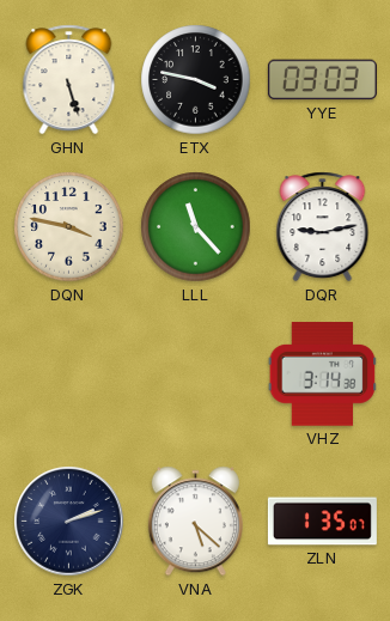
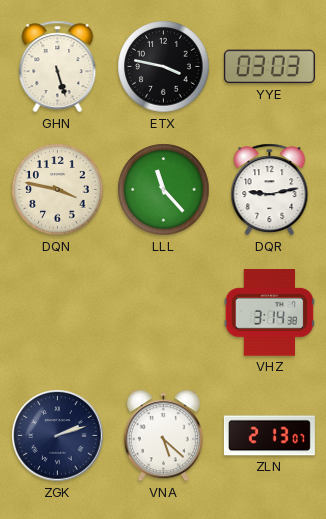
ZLN: 1:35 -> 2:13 (269, 436)
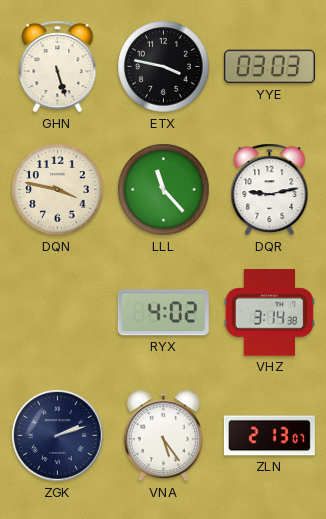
RYX: none -> 4:02 (163, 313)
VNA: 5:22 -> 5:24 (163, 436)
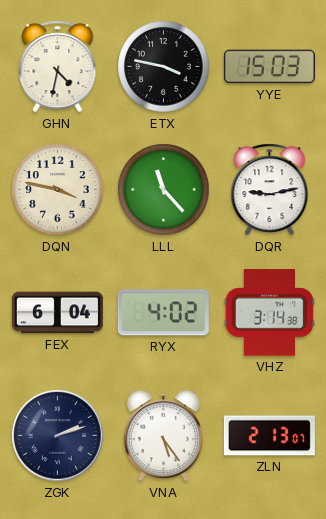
GHN: 5:27 -> 4:32 (58, 67)
YYE: 03:03 -> 15:03 (269, 67)
FEX: none -> 6:04 (57, 313)
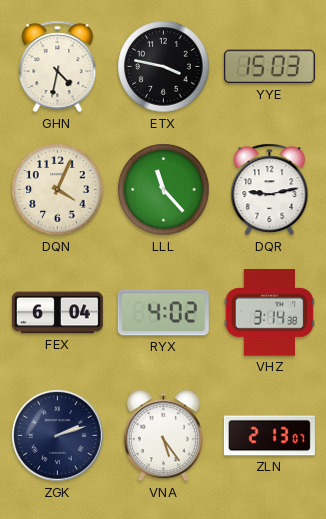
DQN: 3:47 -> 4:04 (58, 190)
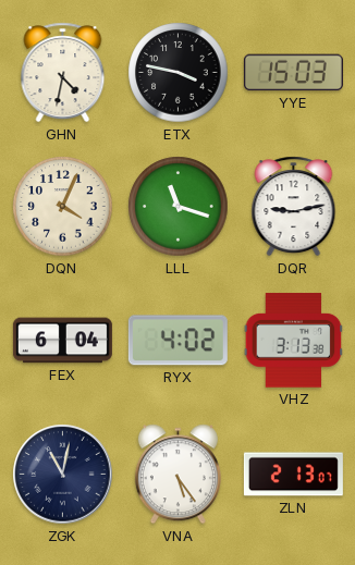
LLL: 11:23 -> 11:18 (179, 207)
VHZ: 3:14 -> 3:13 (294, 341)
ZGK: 2:12 -> 11:02 (63, 475)
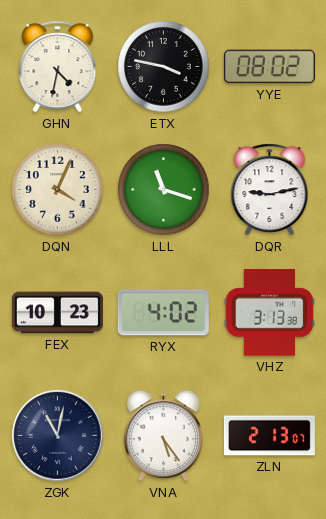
YYE: 15:03 -> 08:02 (269, 67)
FEX: 6:04 -> 10:23 (57, 313)
